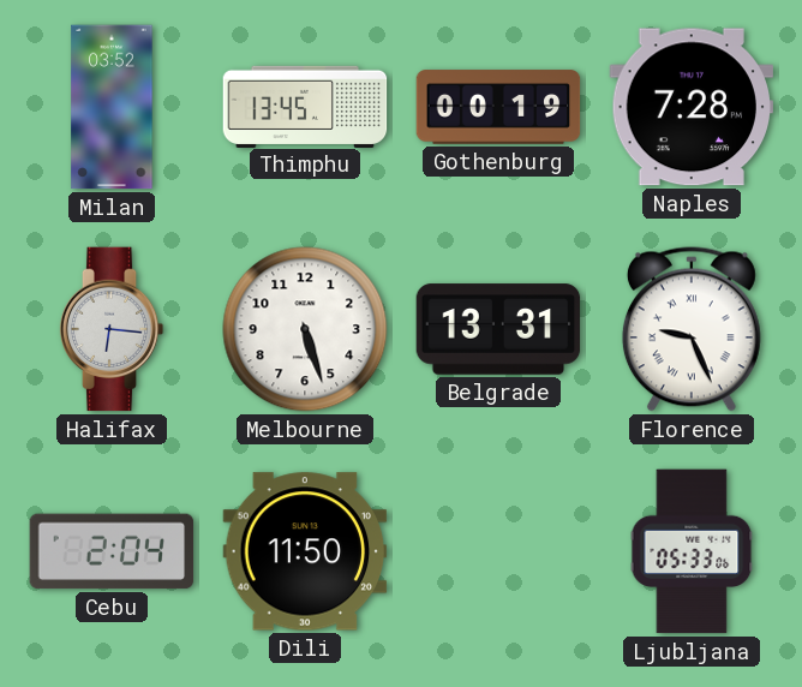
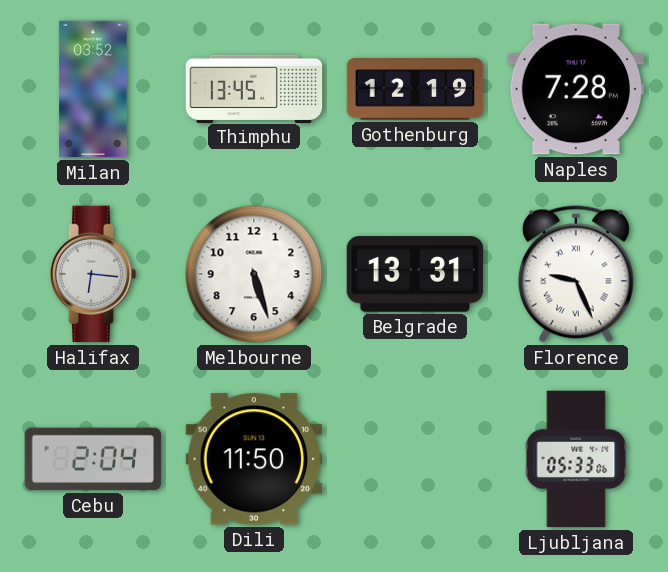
Gothenburg: 00:19 -> 12:19 (415, 89)
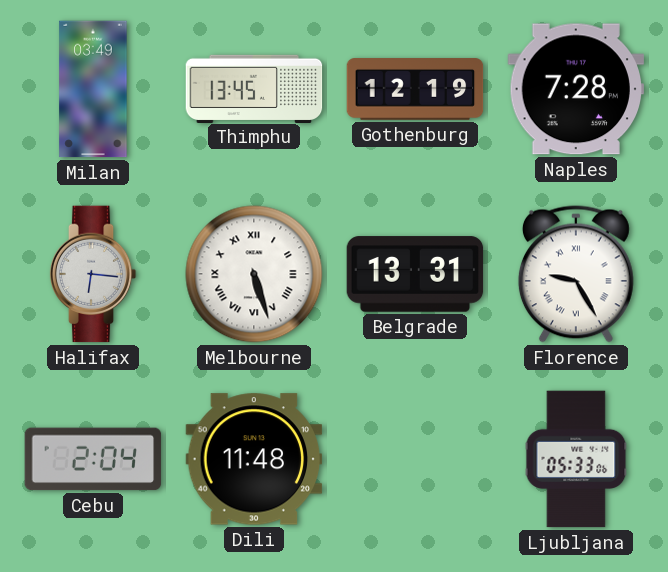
Milan: 03:52 -> 03:49 (93, 89)
Melbourne numerals: Arabic -> Roman (254, 274)
Florence: 9:26 -> 9:25 (576, 274)
Dili: 11:50 -> 11:48 (254, 459)
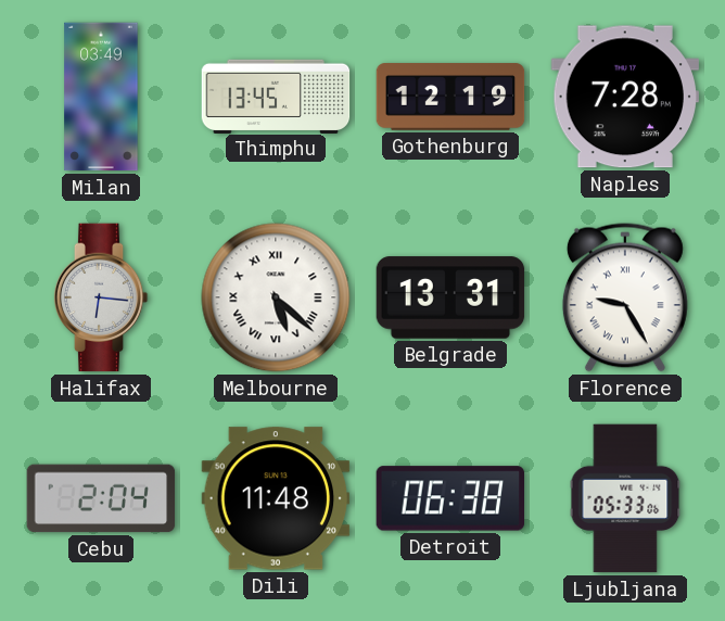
Melbourne: 5:27 -> 5:22 (276, 297)
Detroit: none -> 06:38 (450, 498)
